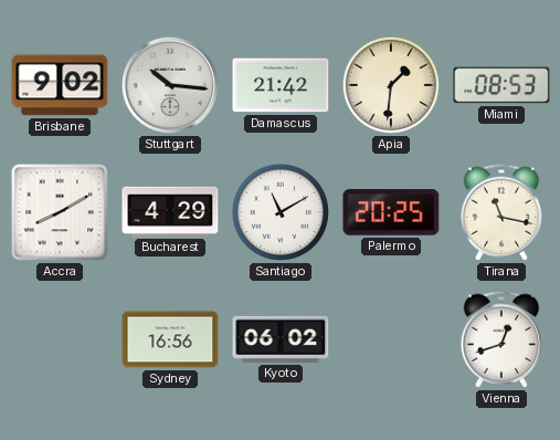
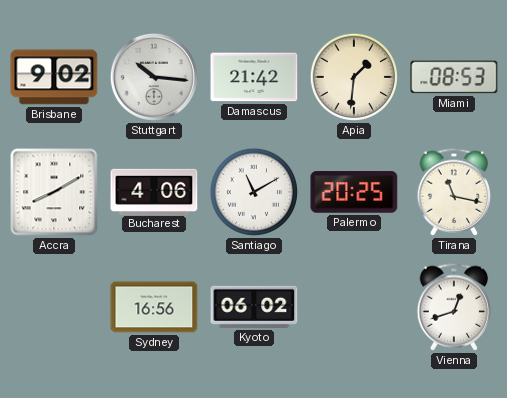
Bucharest: 4:29 -> 4:06 (154, 191)
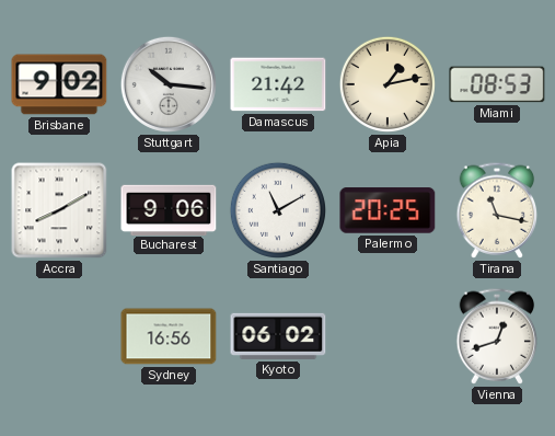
Apia: 1:31 -> 1:13 (388, 84)
Bucharest: 4:06 -> 9:06 (169, 209)
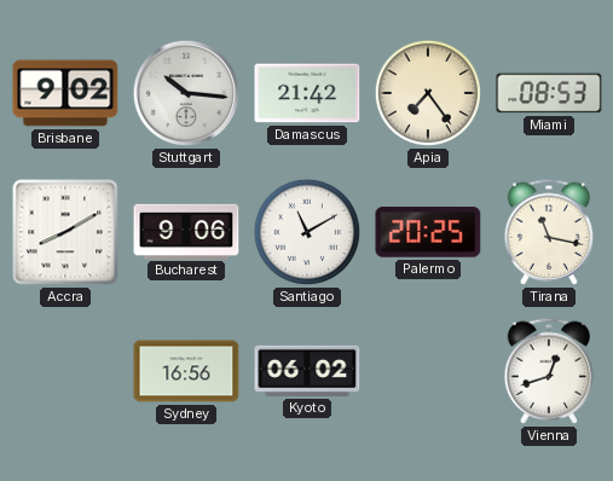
Apia: 1:13 -> 7:24 (428, 93)
